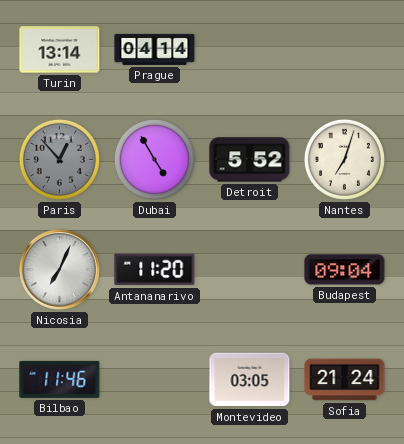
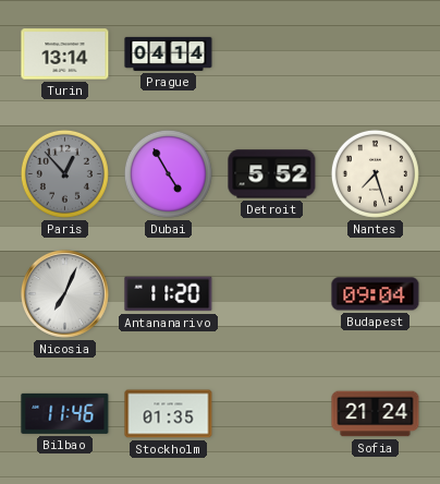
Nantes: 7:03 -> 7:27 (375, 173)
Stockholm: none -> 01:35 (169, 414)
Montevideo: 03:05 -> none (250, 380)
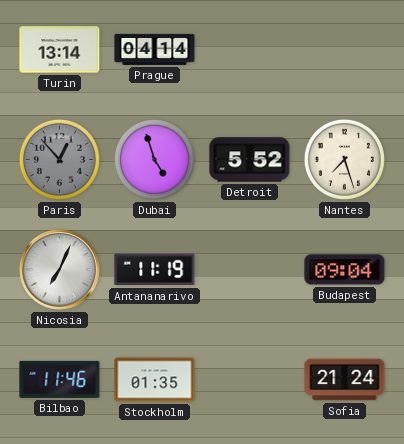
Dubai: 4:55 -> 4:57 (154, 159)
Antananarivo: 11:20 -> 11:19 (155, 270)
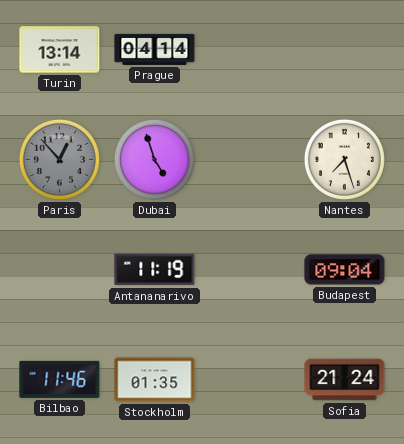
Detroit: 5:52 -> none (250, 160)
Nicosia: 7:04 -> none (60, 270)
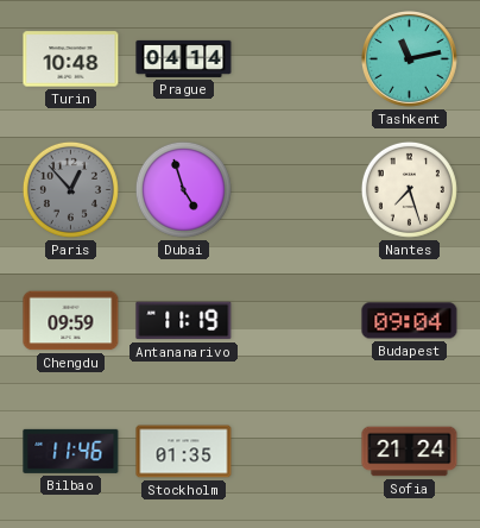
Turin: 13:14 -> 10:48 (71, 59)
Tashkent: none -> 11:13 (410, 59)
Chengdu: none -> 09:59 (71, 321)
